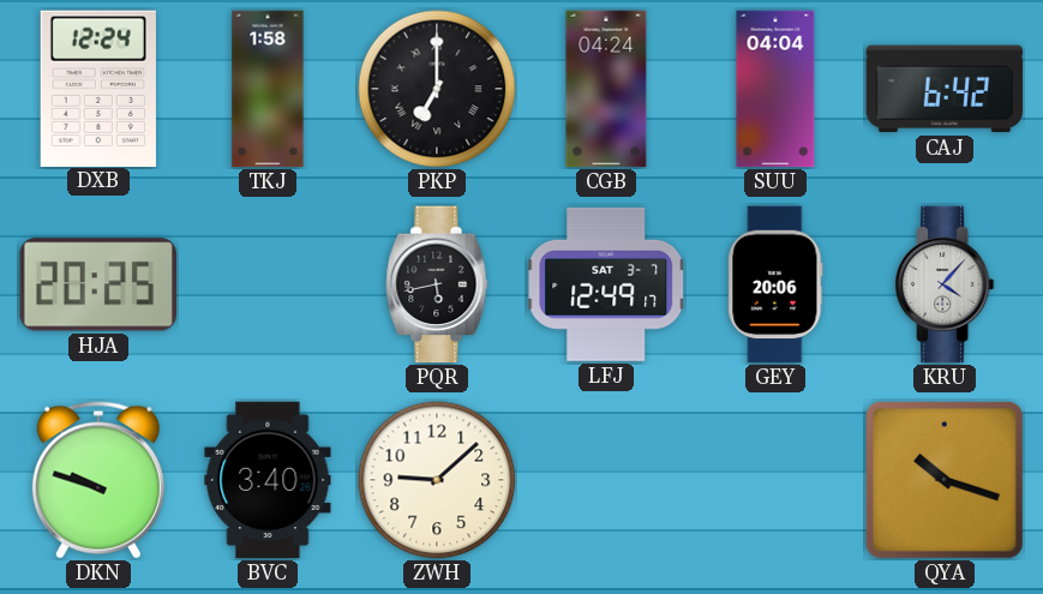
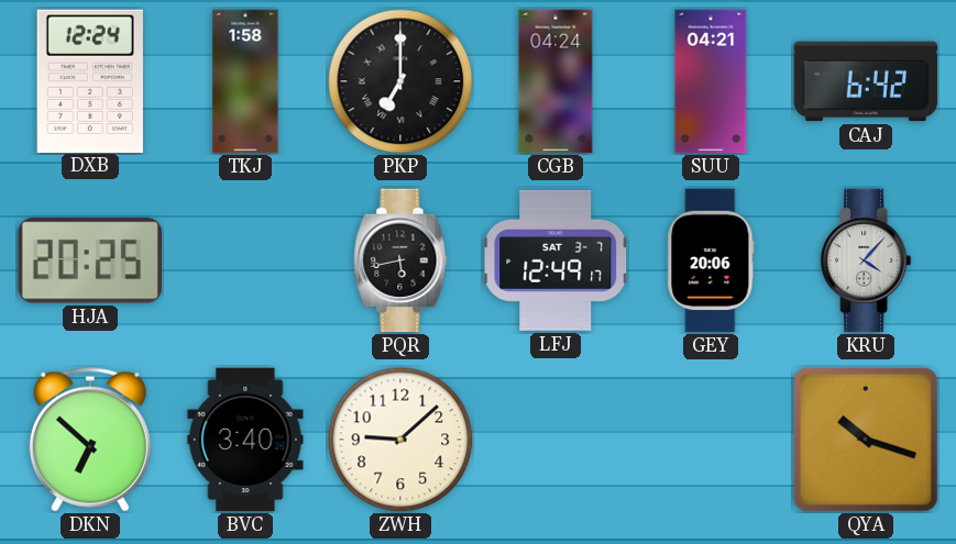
SUU: 04:04 -> 04:21 (711, 81)
DKN: 9:48 -> 6:52 (90, 440)
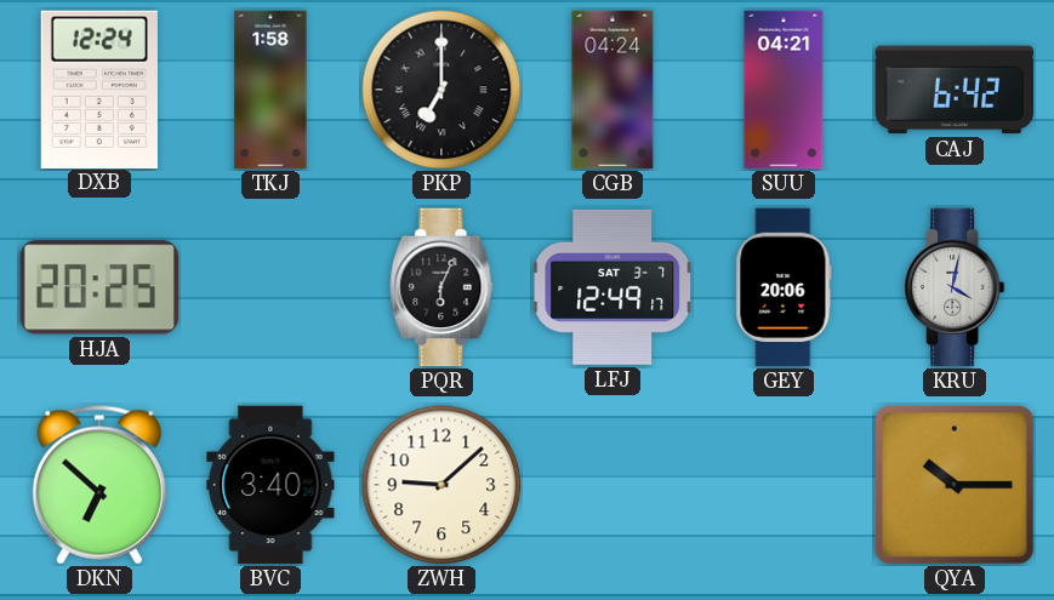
PQR: 5:43 -> 6:04 (441, 287)
KRU: 4:07 -> 4:02 (955, 287)
QYA: 10:18 -> 10:15 (955, 485)
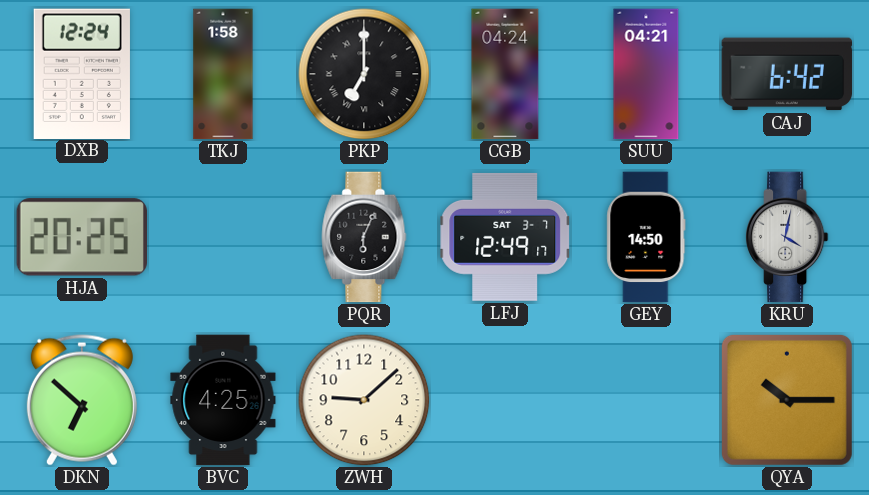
GEY: 20:06 -> 14:50 (646, 237)
BVC: 3:40 -> 4:25 (223, 400)
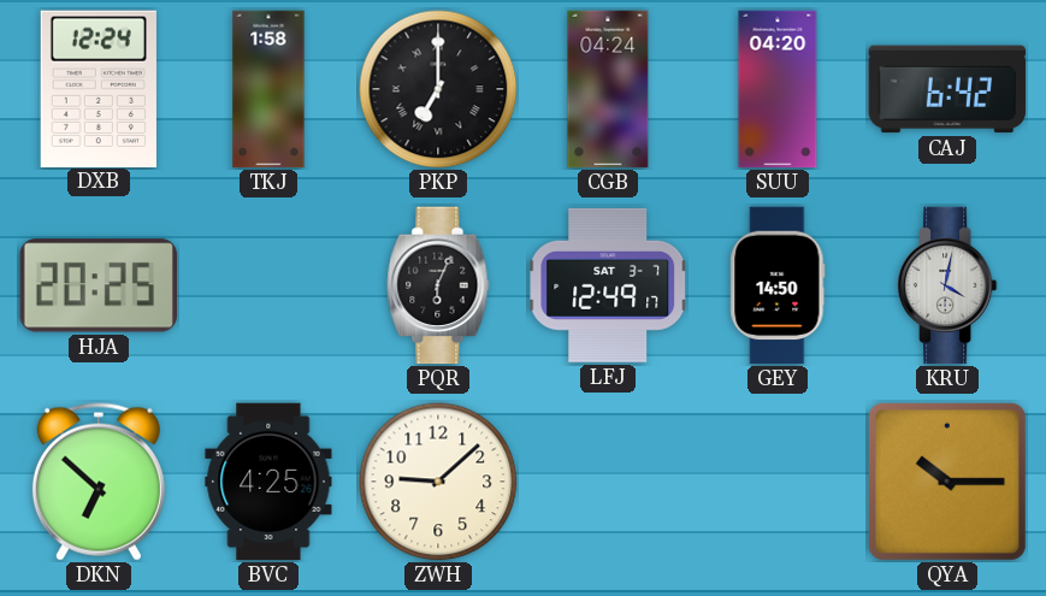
SUU: 04:21 -> 04:20 (778, 89)
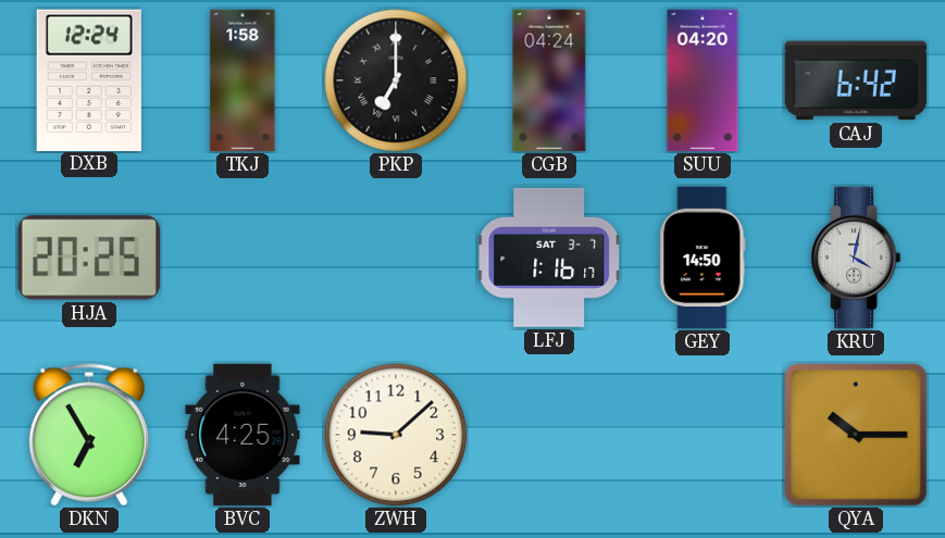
PQR: 6:04 -> none (438, 285)
LFJ: 12:49 -> 1:16 (549, 258)
DKN: 6:52 -> 6:55 (89, 435)
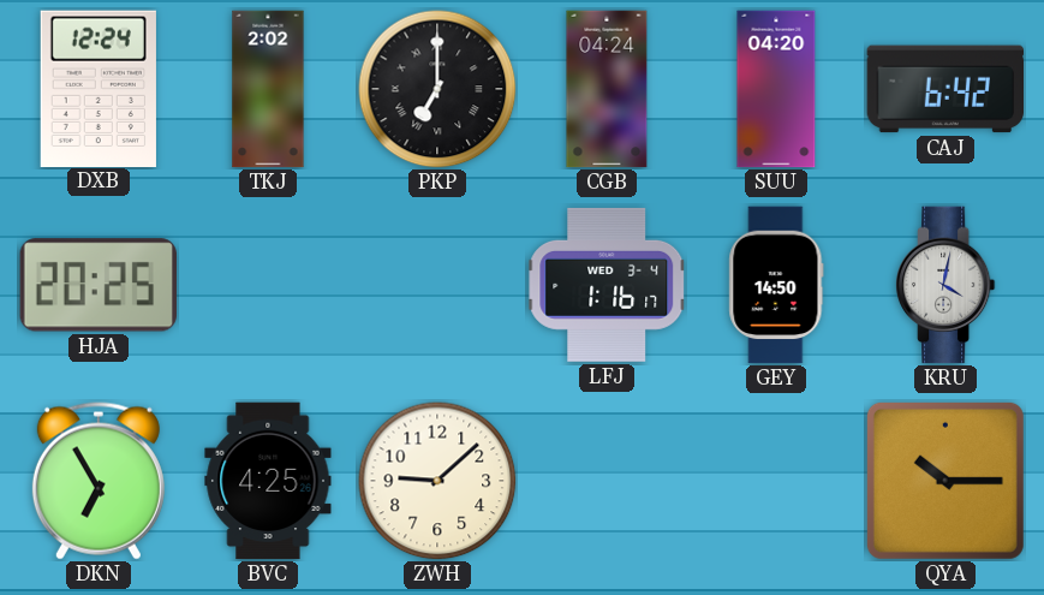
TKJ: 1:58 -> 2:02 (268, 89)
LFJ date: SAT 3-7 -> WED 3-4 (607, 285)
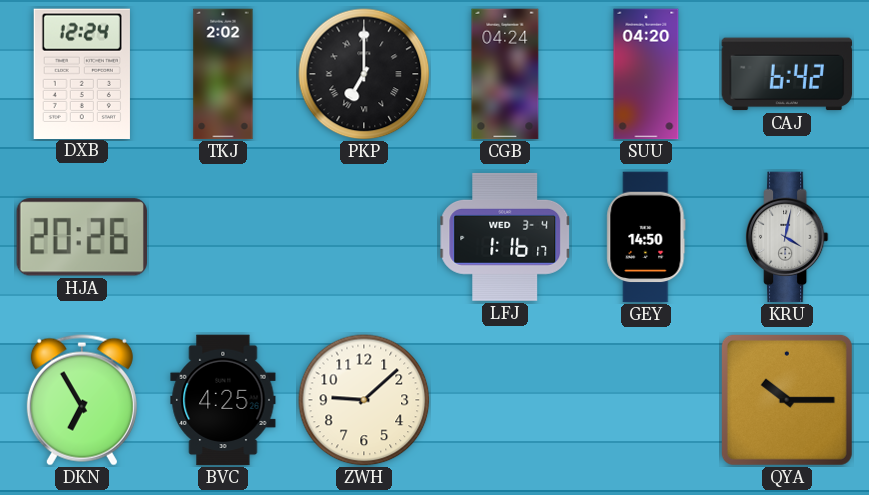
HJA: 20:25 -> 20:26 (81, 237)
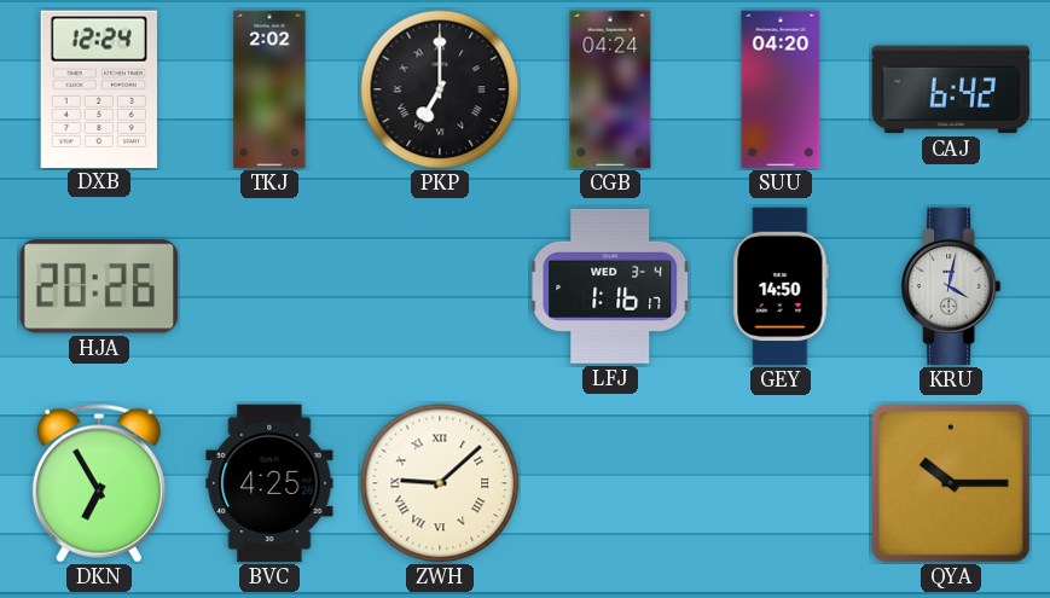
ZWH numerals: Arabic -> Roman (440, 483)
